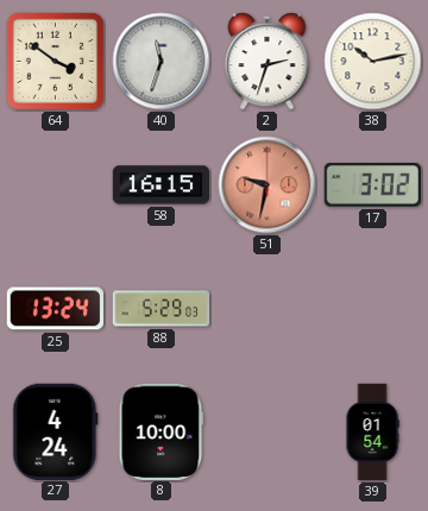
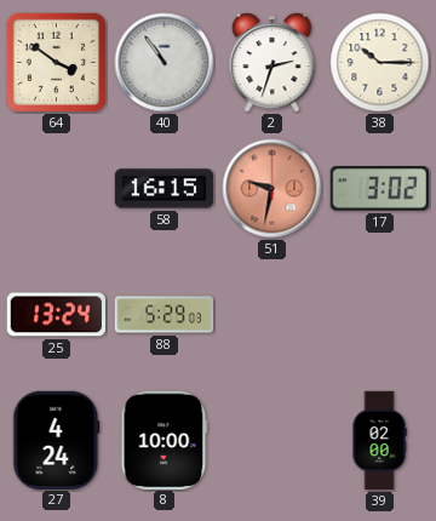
40: 11:33 -> 10:54 (165, 63)
38: 10:13 -> 10:15 (380, 63)
39: 01:54 -> 02:00 (379, 441)
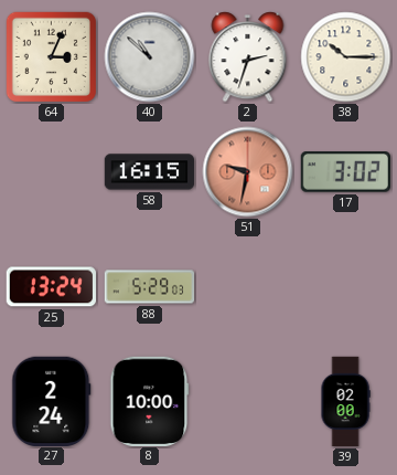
64: 3:51 -> 3:04 (51, 56)
40: 10:54 -> 10:52 (150, 57)
27: 4:24 -> 2:24 (52, 401)
